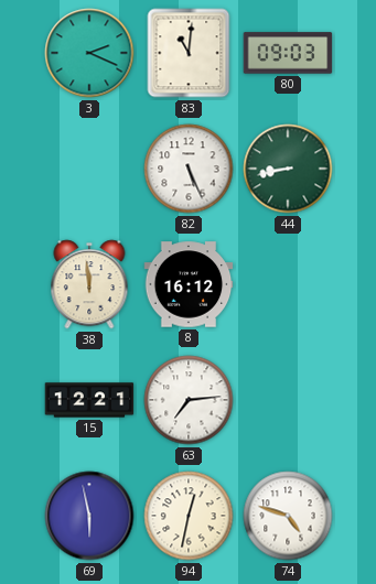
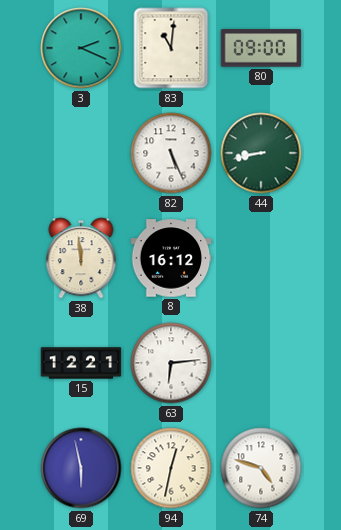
80: 09:03 -> 09:00 (261, 48)
63: 7:14 -> 6:14 (171, 363)
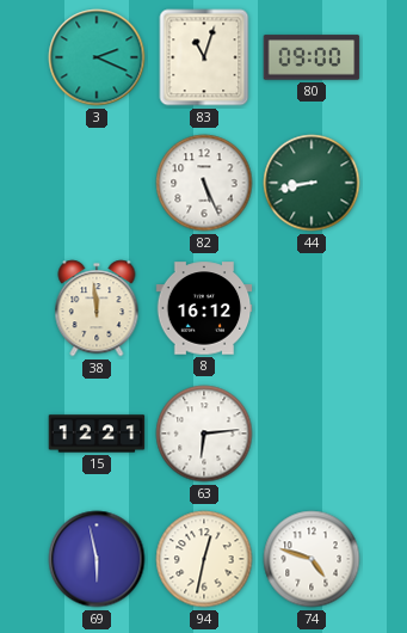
83: 11:01 -> 11:03 (204, 57)
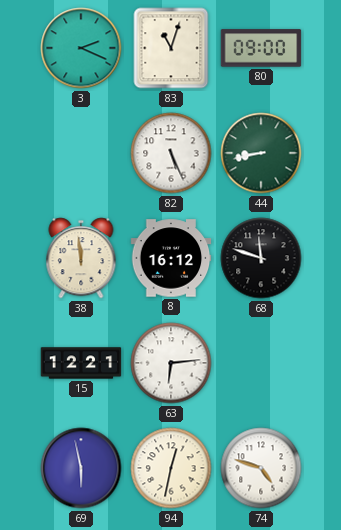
68: none -> 11:48 (261, 258)
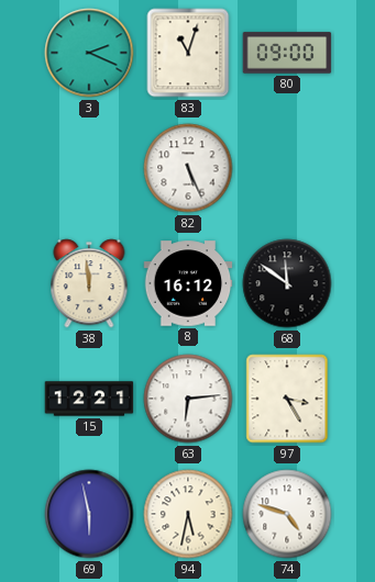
44: 8:43 -> none (261, 153)
68: 11:48 -> 11:51 (287, 283)
97: none -> 3:25 (287, 399)
94: 12:32 -> 5:32 (188, 514)
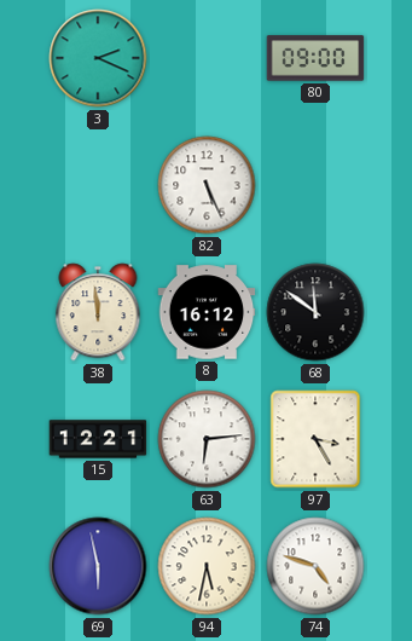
83: 11:03 -> none (188, 53)
